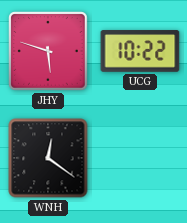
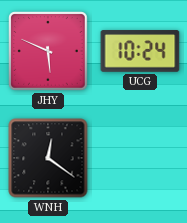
JHY: 5:48 -> 5:49 (48, 51)
UCG: 10:22 -> 10:24 (140, 51)
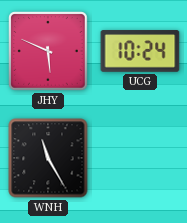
WNH: 12:21 -> 11:25 (48, 158)
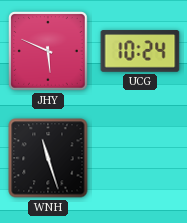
WNH: 11:25 -> 11:27 (48, 158)
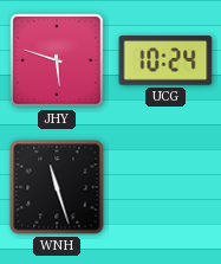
JHY: 5:49 -> 5:48 (57, 60)
